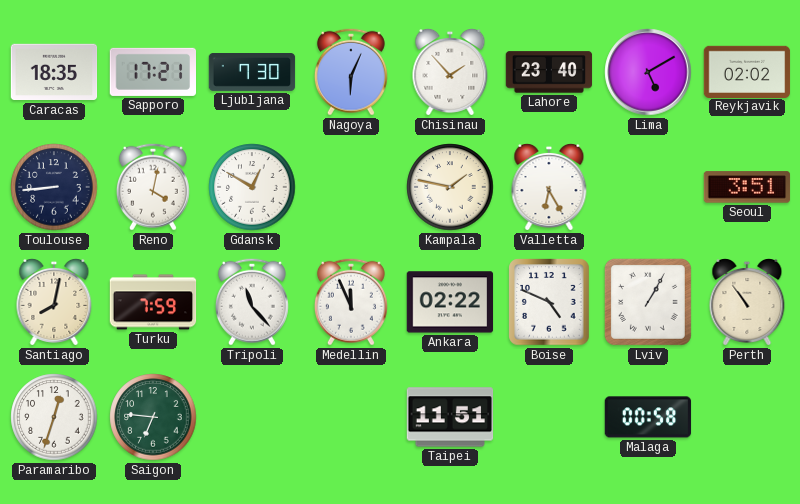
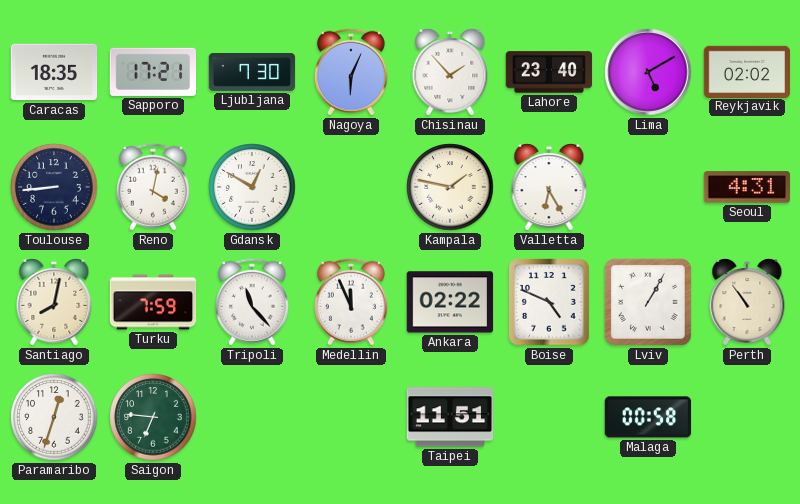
Seoul: 3:51 -> 4:31 (747, 187)
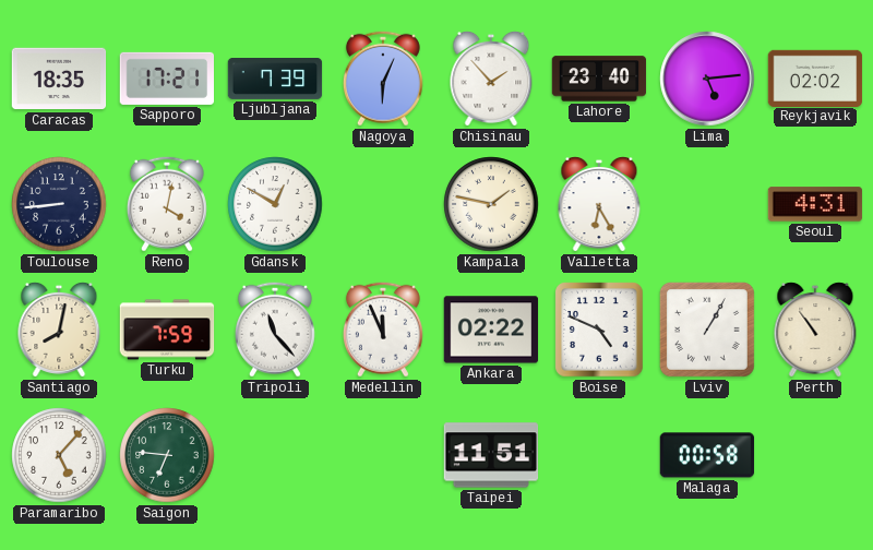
Ljubljana: 7:30 -> 7:39 (275, 80)
Lima: 5:10 -> 5:14 (707, 79)
Paramaribo: 12:33 -> 5:07 (59, 455)
